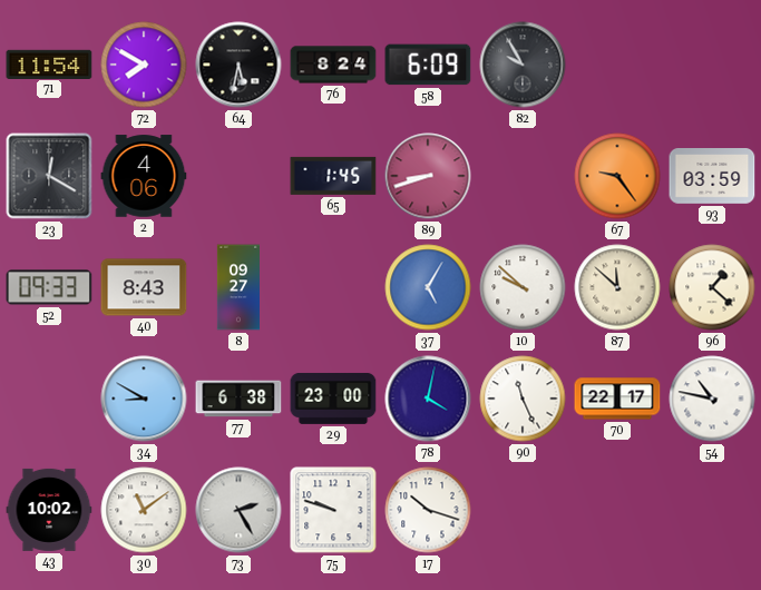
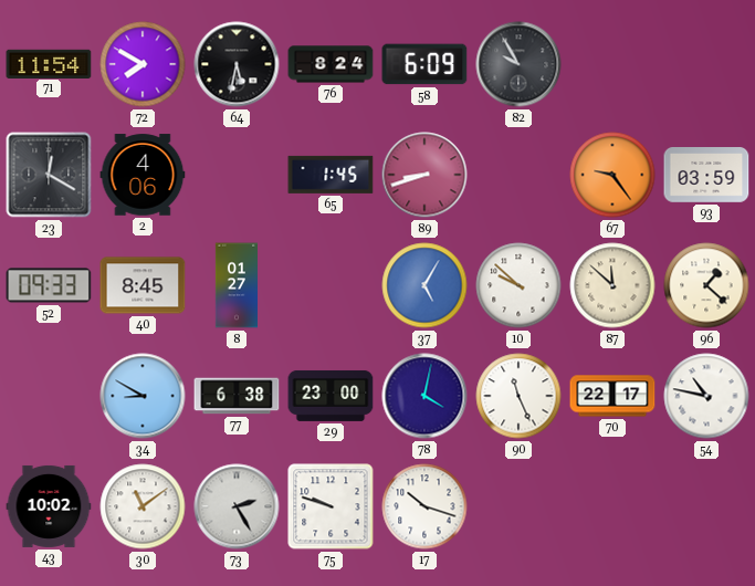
40: 8:43 -> 8:45 (143, 285)
8: 09:27 -> 01:27 (235, 285)
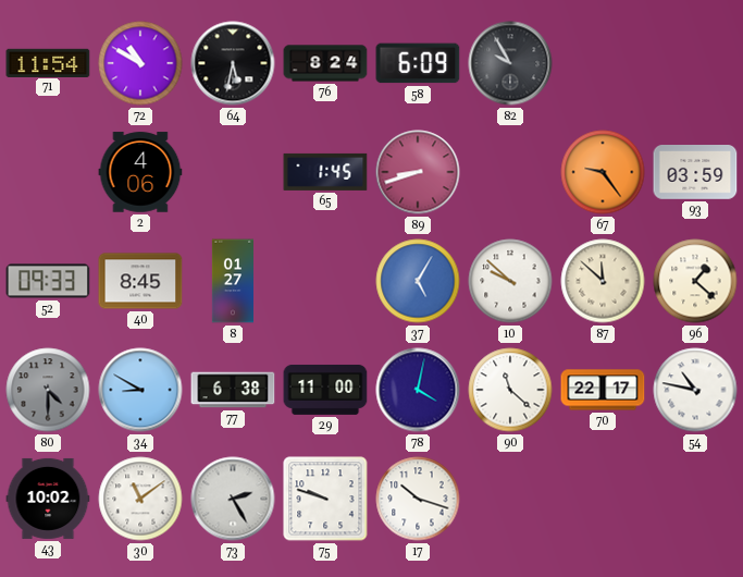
72: 7:50 -> 10:50 (140, 63)
23: 12:20 -> none (49, 175)
80: none -> 4:30 (48, 390)
29: 23:00 -> 11:00 (325, 390)
90: 11:26 -> 11:22 (510, 390)
